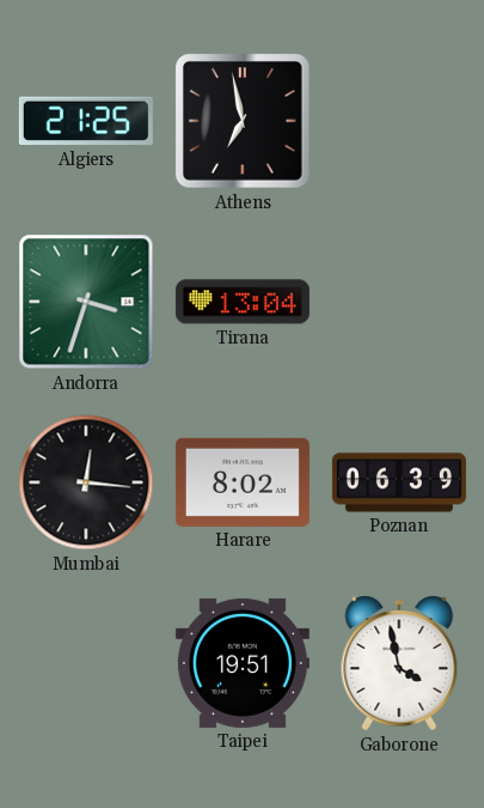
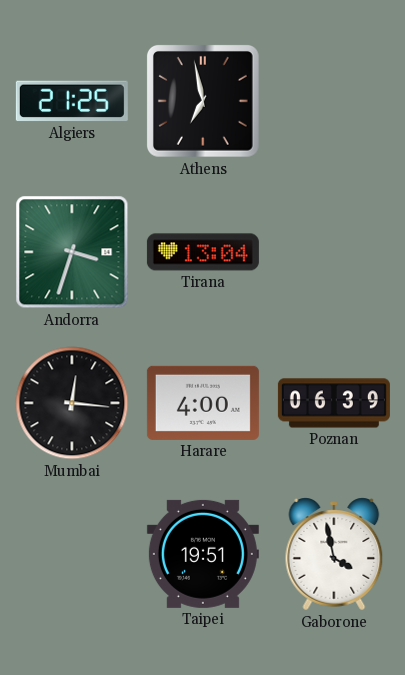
Harare: 8:02 -> 4:00 (203, 403)
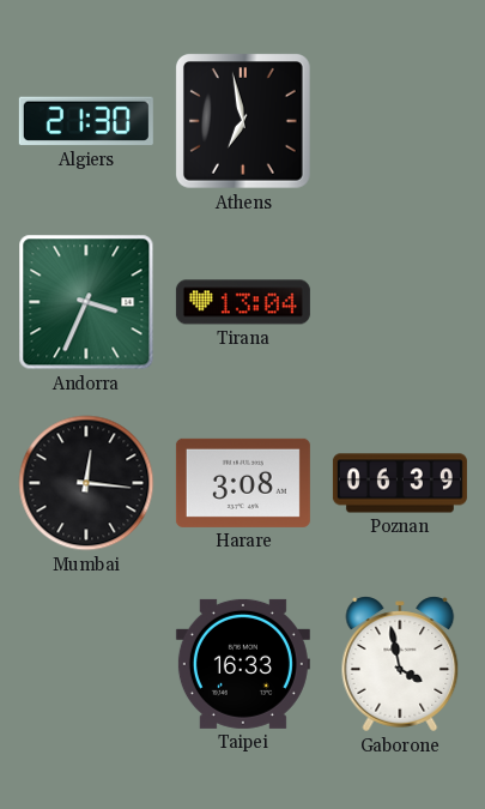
Algiers: 21:25 -> 21:30 (86, 121)
Andorra: 3:33 -> 3:34 (86, 302)
Harare: 4:00 -> 3:08 (243, 483)
Taipei: 19:51 -> 16:33 (243, 664)
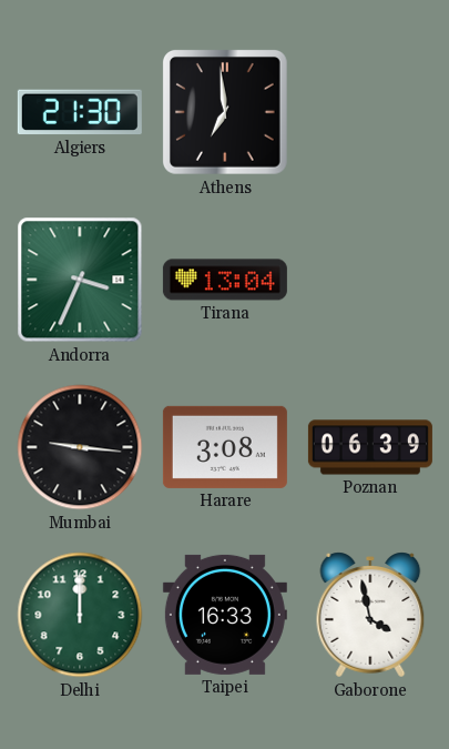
Athens: 6:58 -> 6:59 (225, 112)
Mumbai: 12:16 -> 9:16 (80, 447)
Delhi: none -> 12:00 (80, 615)
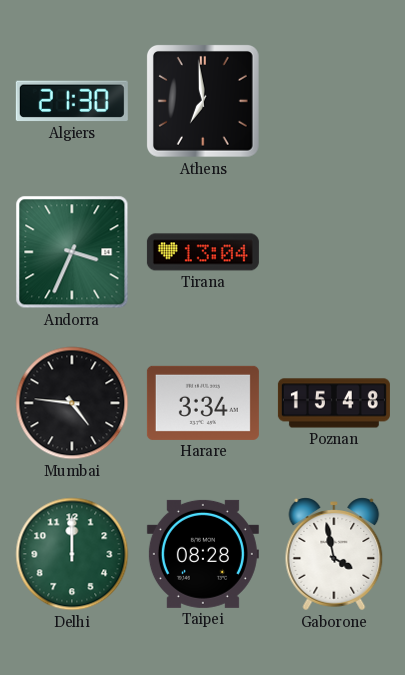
Mumbai: 9:16 -> 4:46 (72, 403)
Harare: 3:08 -> 3:34 (203, 403)
Poznan: 06:39 -> 15:48 (334, 403)
Taipei: 16:33 -> 08:28 (203, 554)
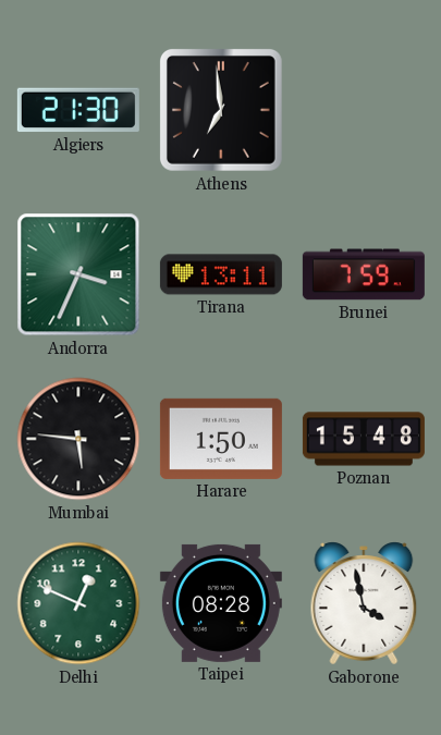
Tirana: 13:04 -> 13:11 (221, 274)
Brunei: none -> 7:59 (364, 274)
Mumbai: 4:46 -> 5:46 (78, 439)
Harare: 3:34 -> 1:50 (221, 439)
Delhi: 12:00 -> 12:49 (78, 603)
